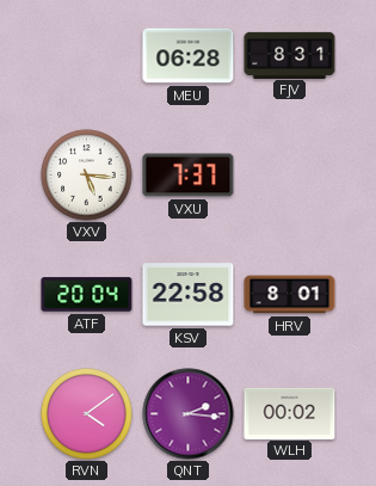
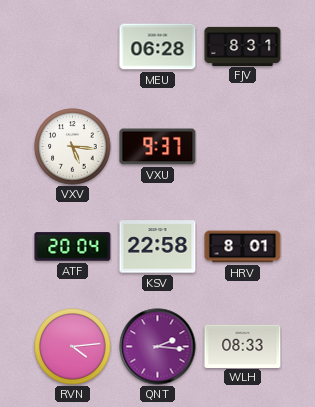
VXU: 7:37 -> 9:37 (158, 147)
RVN: 4:09 -> 4:14 (73, 347)
WLH: 00:02 -> 08:33 (243, 346)
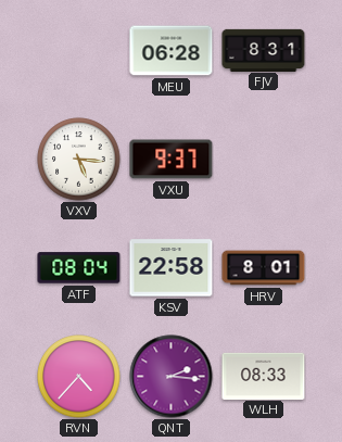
ATF: 20:04 -> 08:04 (79, 268)
RVN: 4:14 -> 4:37 (79, 377)
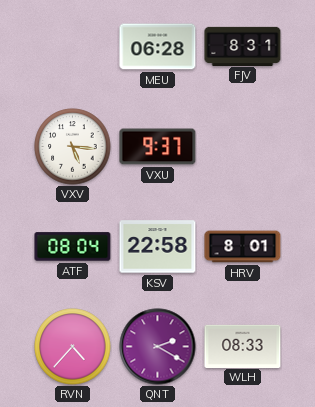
QNT: 2:16 -> 2:20 (158, 347)
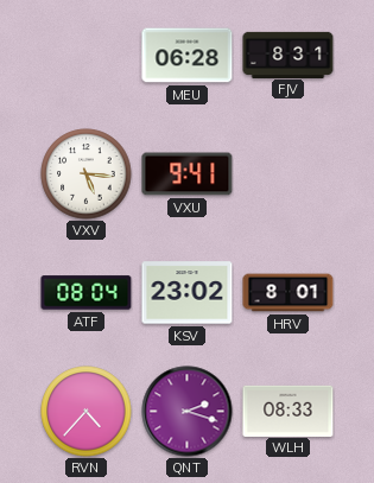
VXU: 9:37 -> 9:41 (188, 174)
KSV: 22:58 -> 23:02 (188, 293)
QNT: 2:20 -> 2:18 (188, 412)
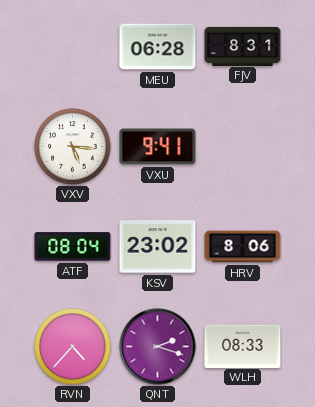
HRV: 8:01 -> 8:06 (243, 247)
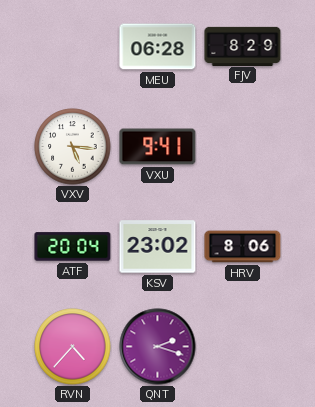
FJV: 8:31 -> 8:29 (243, 46)
ATF: 08:04 -> 20:04 (73, 247)
WLH: 08:33 -> none (243, 346)
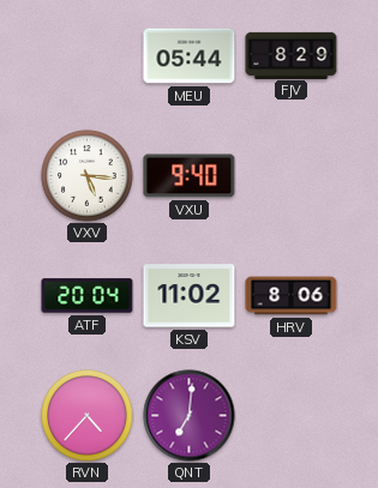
MEU: 06:28 -> 05:44 (190, 56)
VXU: 9:41 -> 9:40 (190, 176)
KSV: 23:02 -> 11:02 (190, 296)
QNT: 2:18 -> 7:01 (190, 416)
